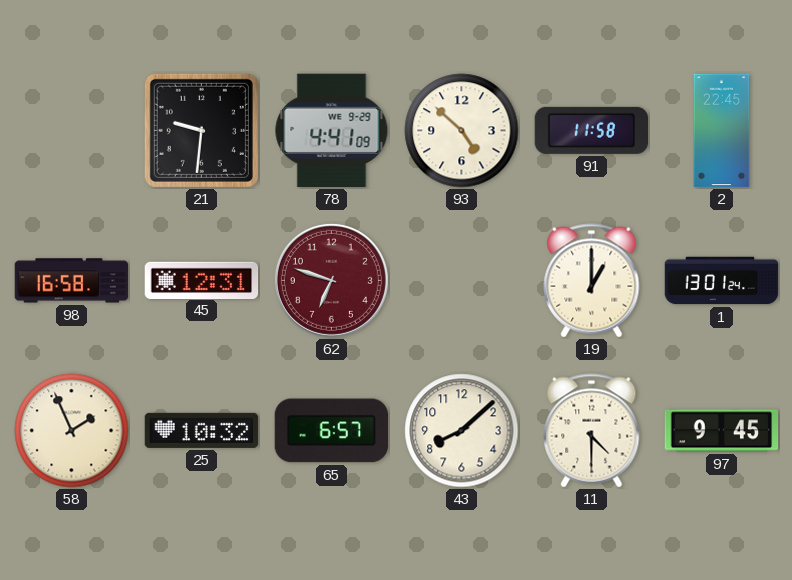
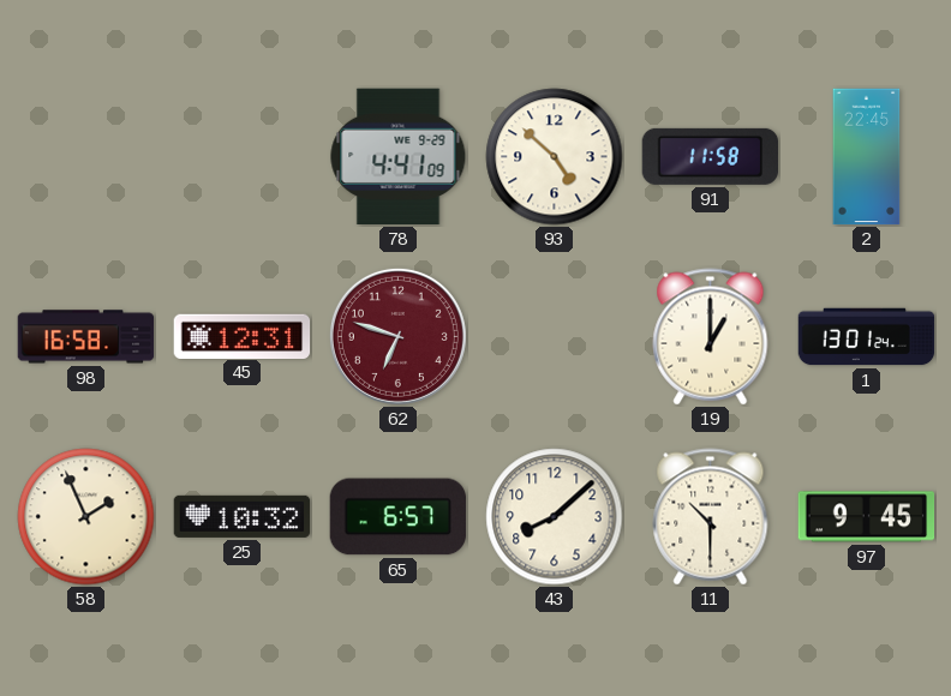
21: 9:31 -> none (201, 130)
11: 4:30 -> 10:30 (711, 517)
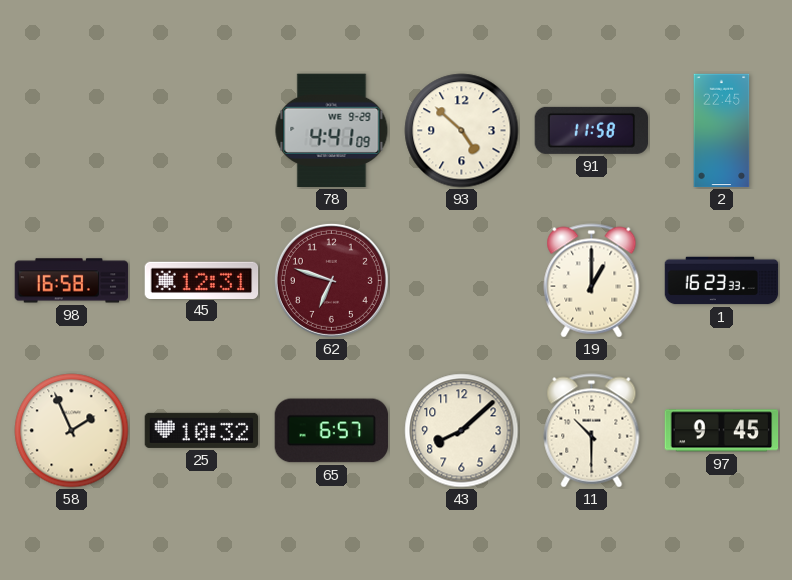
1: 13:01 -> 16:23 (722, 281)
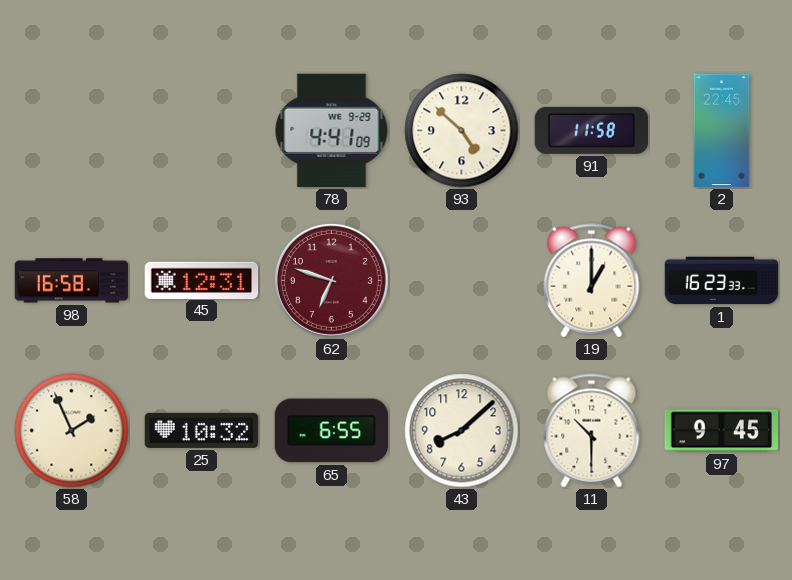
65: 6:57 -> 6:55 (332, 431)
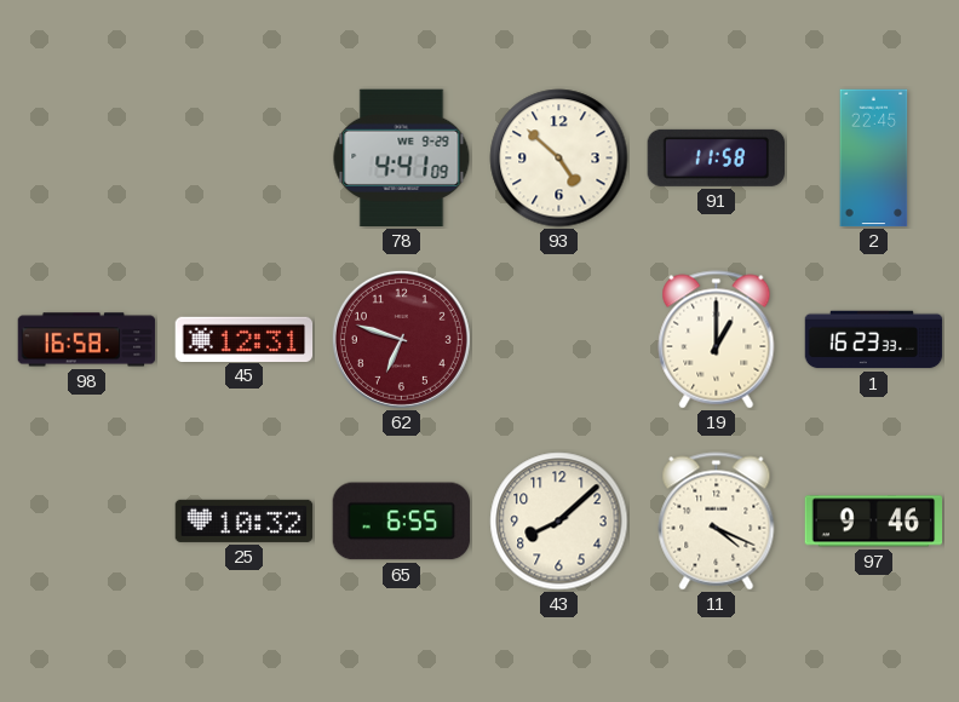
58: 1:56 -> none (72, 431)
11: 10:30 -> 4:19 (717, 522)
97: 9:45 -> 9:46 (874, 522)
